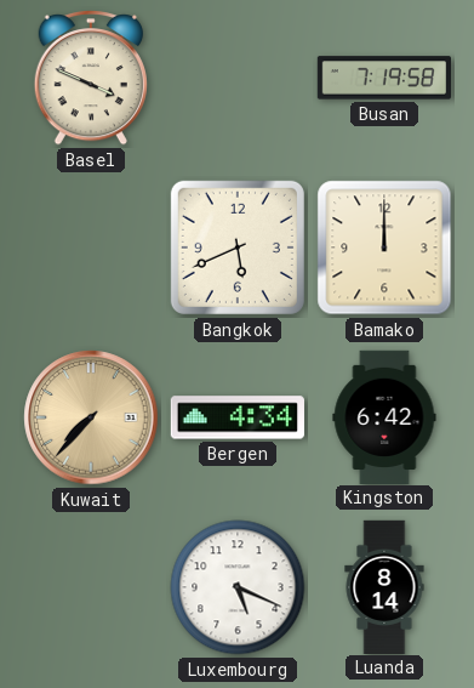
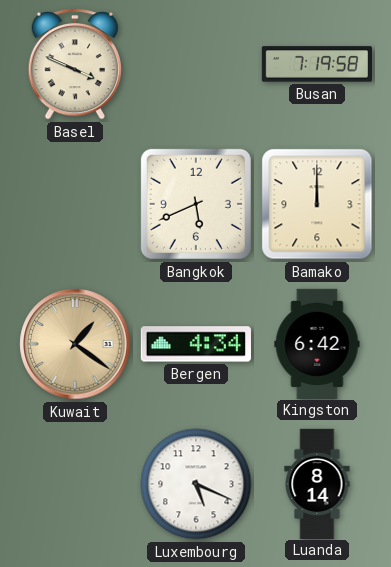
Kuwait: 7:37 -> 1:21 (75, 344)
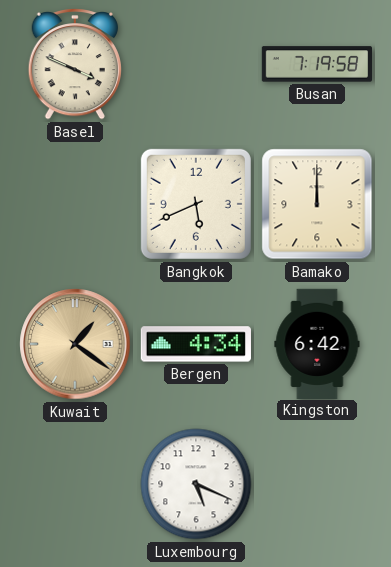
Luanda: 8:14 -> none (317, 483)
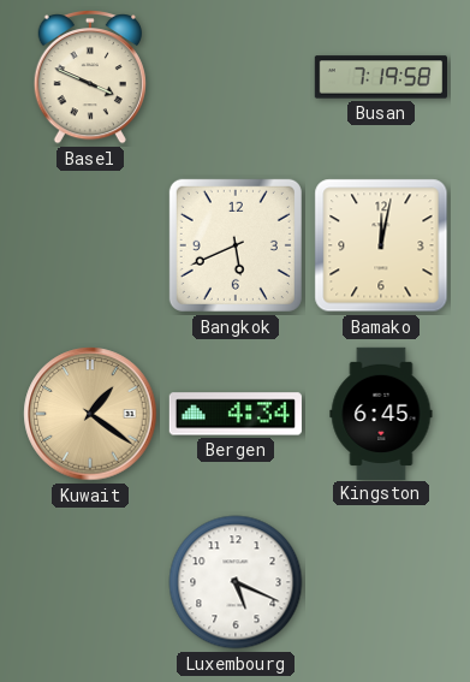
Bamako: 12:00 -> 12:02 (381, 245)
Kingston: 6:42 -> 6:45 (381, 413)
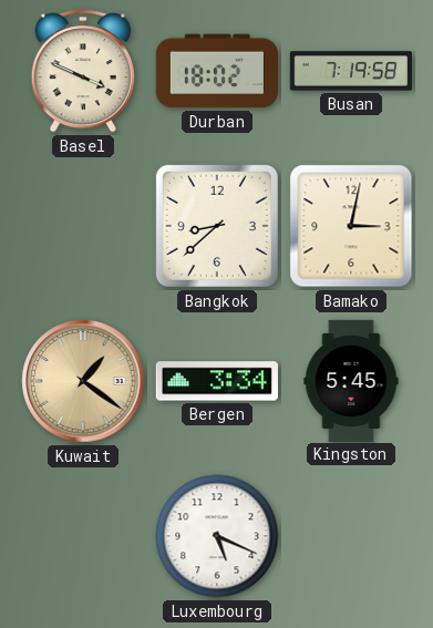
Durban: none -> 18:02 (217, 71)
Bangkok: 5:41 -> 8:38 (217, 226)
Bamako: 12:02 -> 3:02 (351, 226)
Bergen: 4:34 -> 3:34 (217, 381)
Kingston: 6:45 -> 5:45 (351, 380)
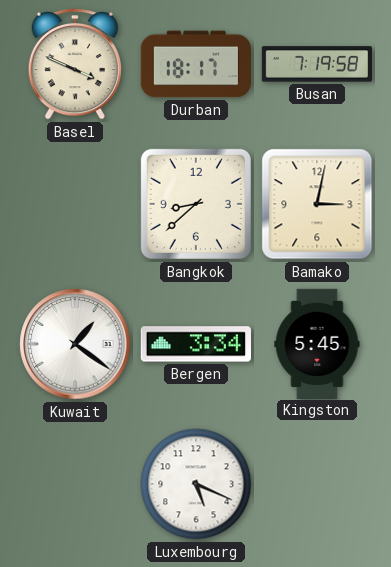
Durban: 18:02 -> 18:17 (196, 64)
Kuwait dial: champagne -> white (75, 344)
